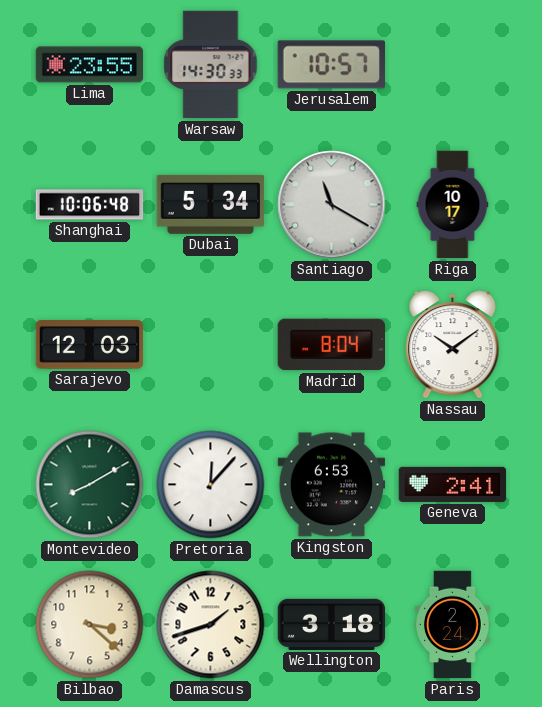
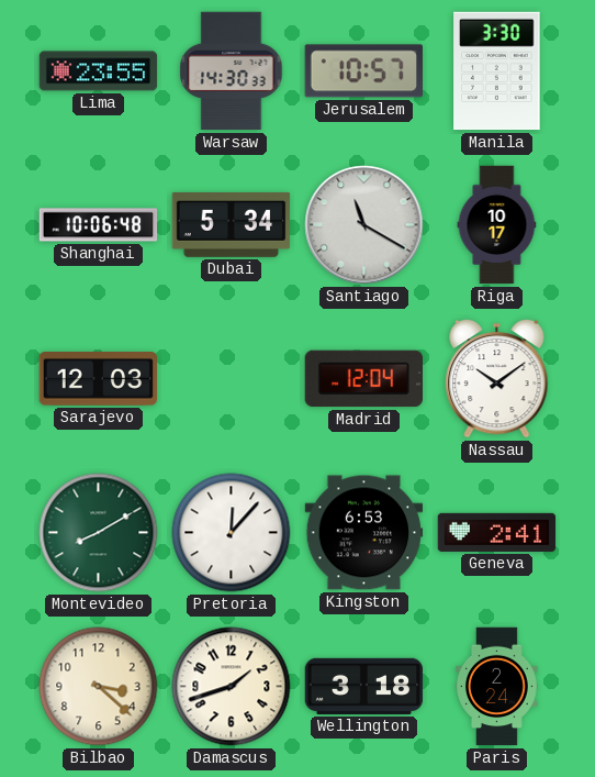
Manila: none -> 3:30 (497, 71)
Madrid: 8:04 -> 12:04 (363, 379)
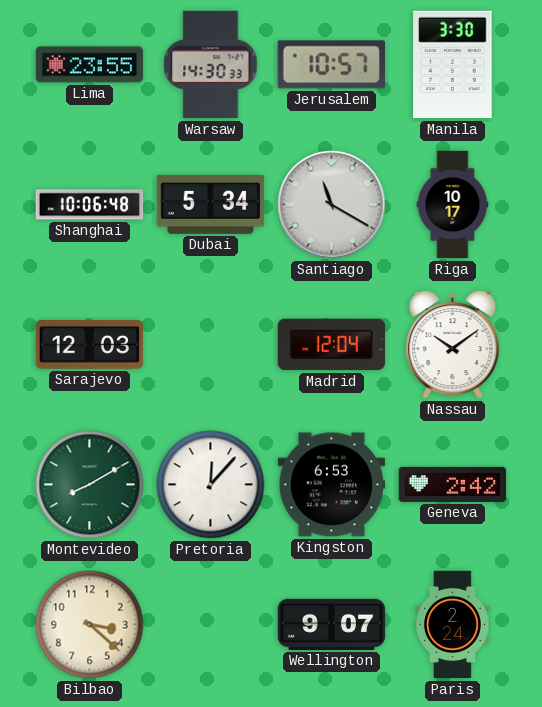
Geneva: 2:41 -> 2:42 (453, 484)
Damascus: 1:42 -> none (232, 687)
Wellington: 3:18 -> 9:07 (332, 624)
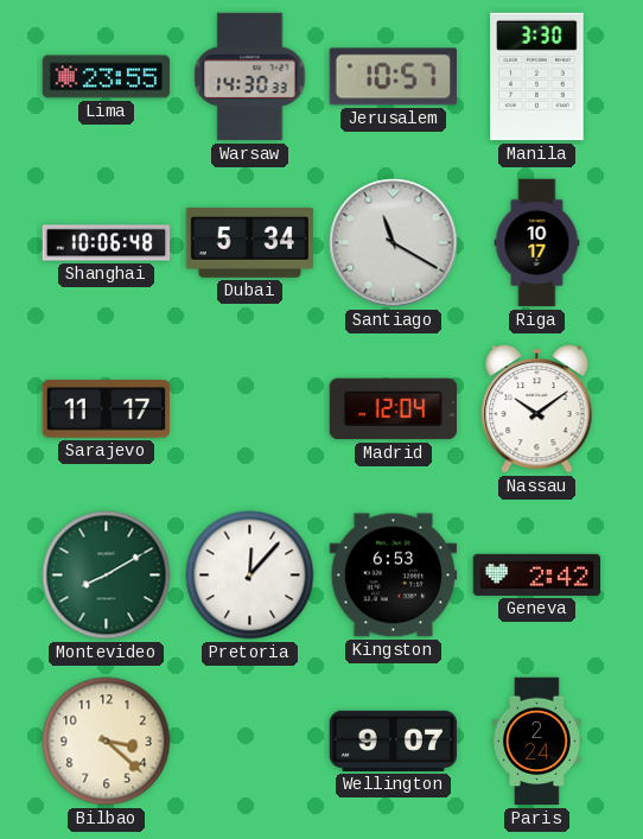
Sarajevo: 12:03 -> 11:17 (107, 409)
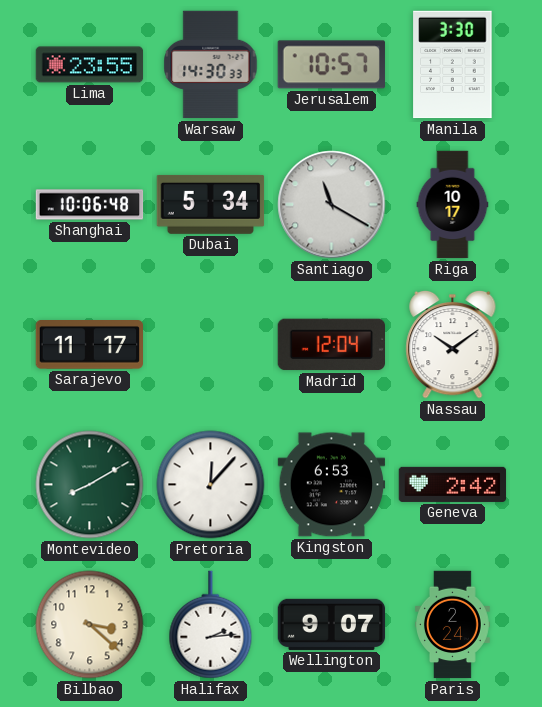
Halifax: none -> 2:14 (211, 625)
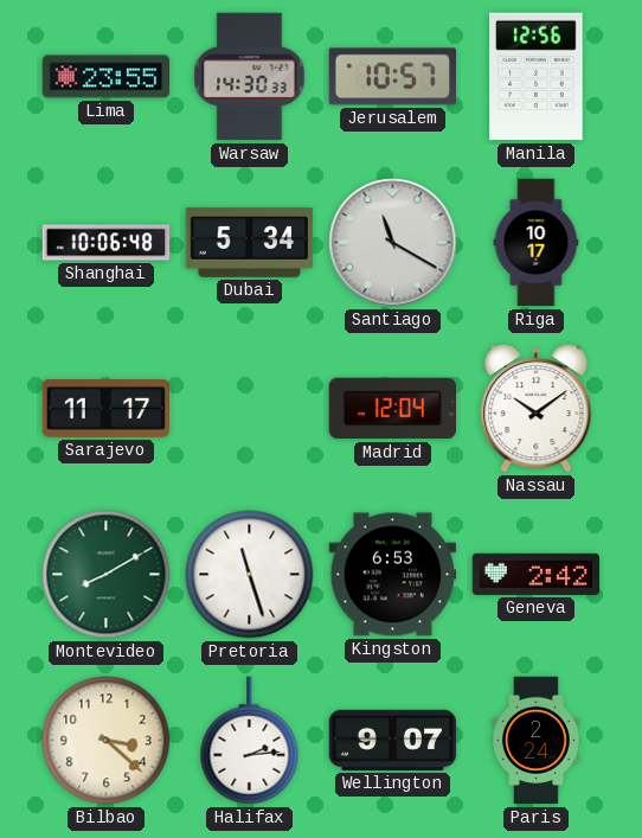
Manila: 3:30 -> 12:56 (537, 77)
Pretoria: 12:07 -> 11:27 (250, 575)
